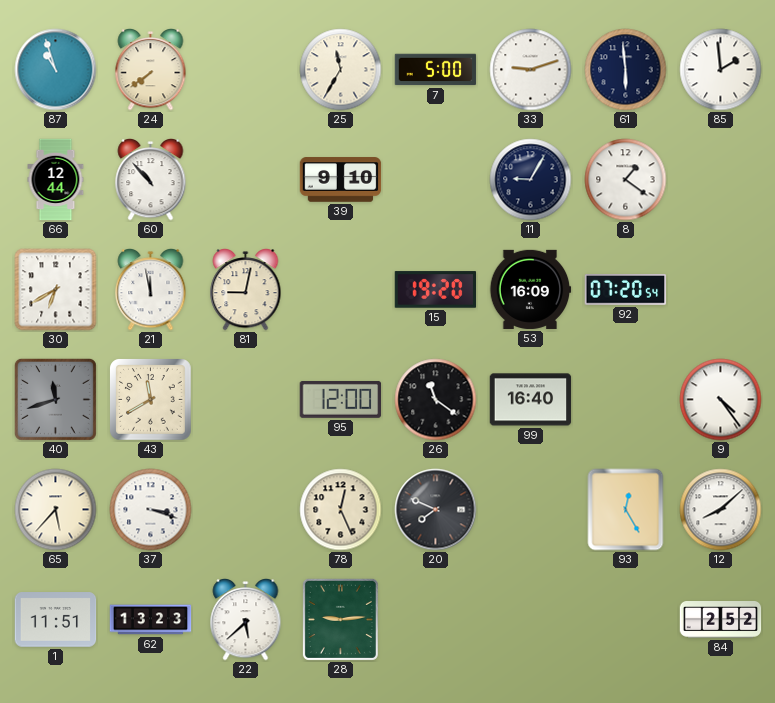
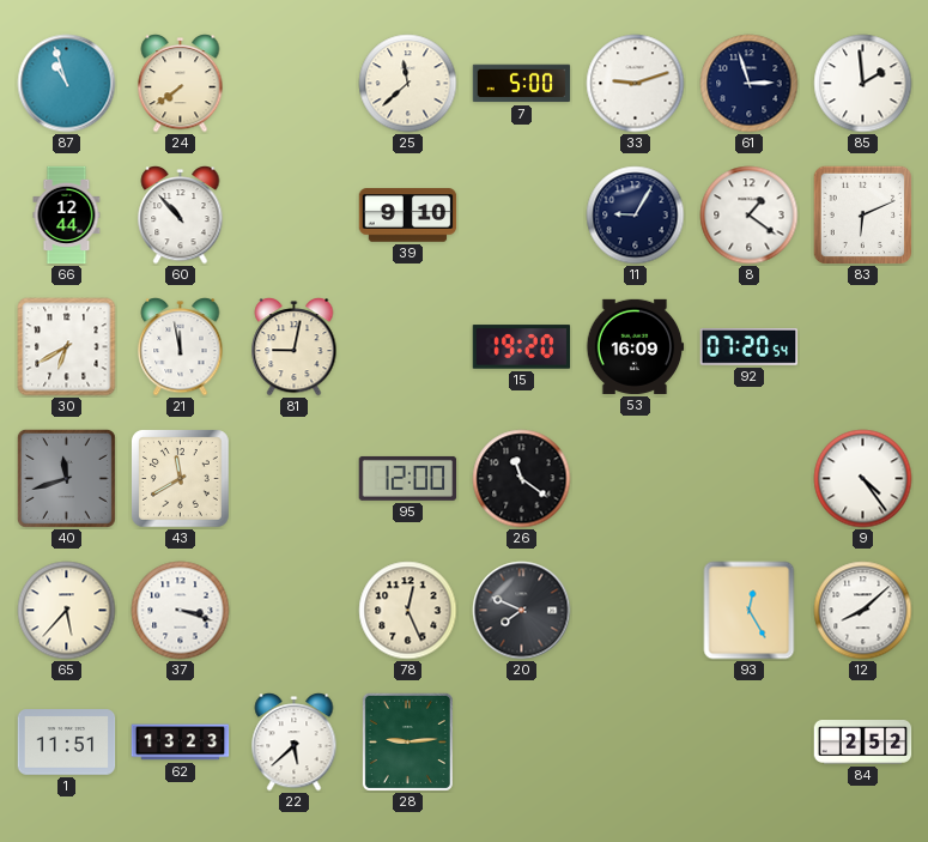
25: 11:35 -> 11:38 (408, 84)
61: 5:59 -> 2:57 (750, 84)
83: none -> 6:11 (862, 214)
99: 16:40 -> none (531, 400)
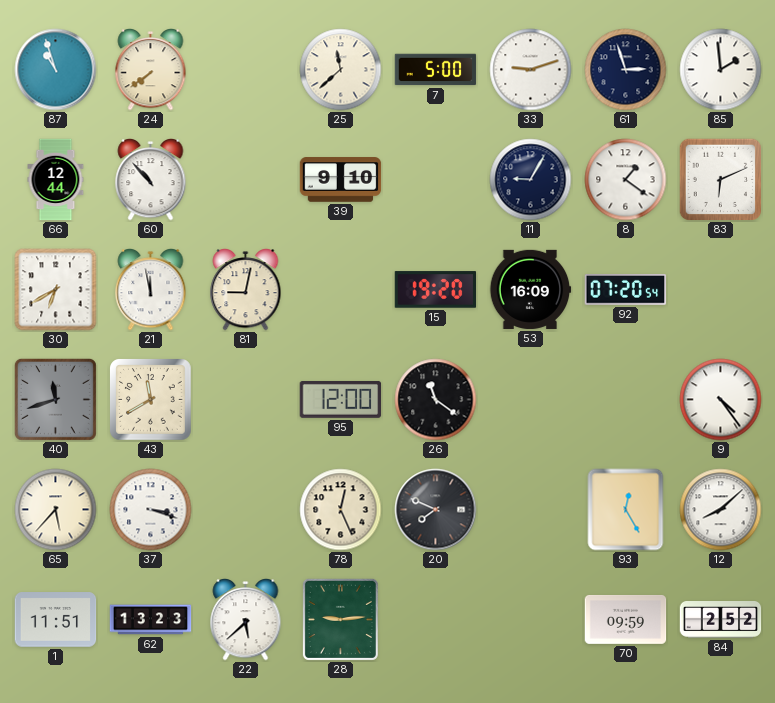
70: none -> 09:59 (626, 619)
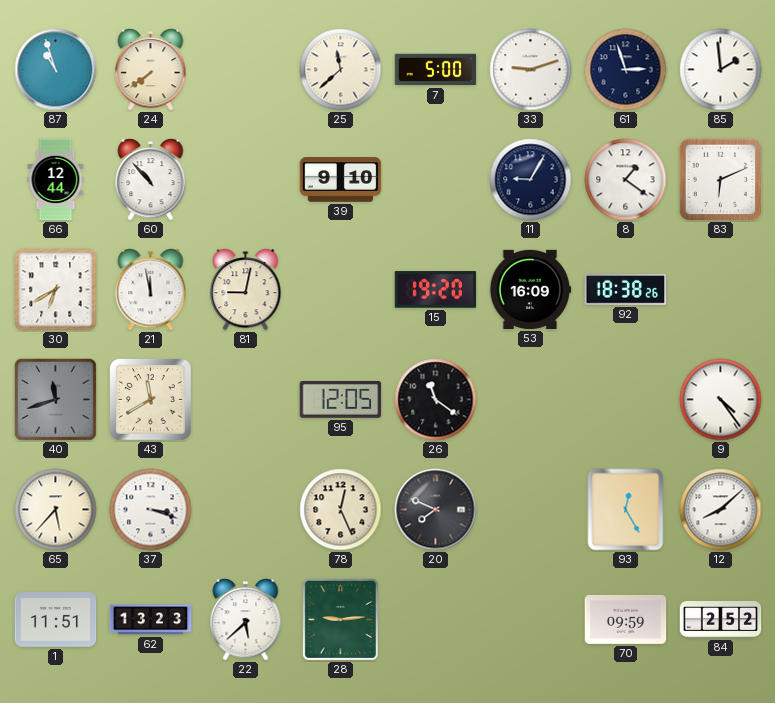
92: 07:20 -> 18:38 (626, 290)
95: 12:00 -> 12:05 (341, 399)
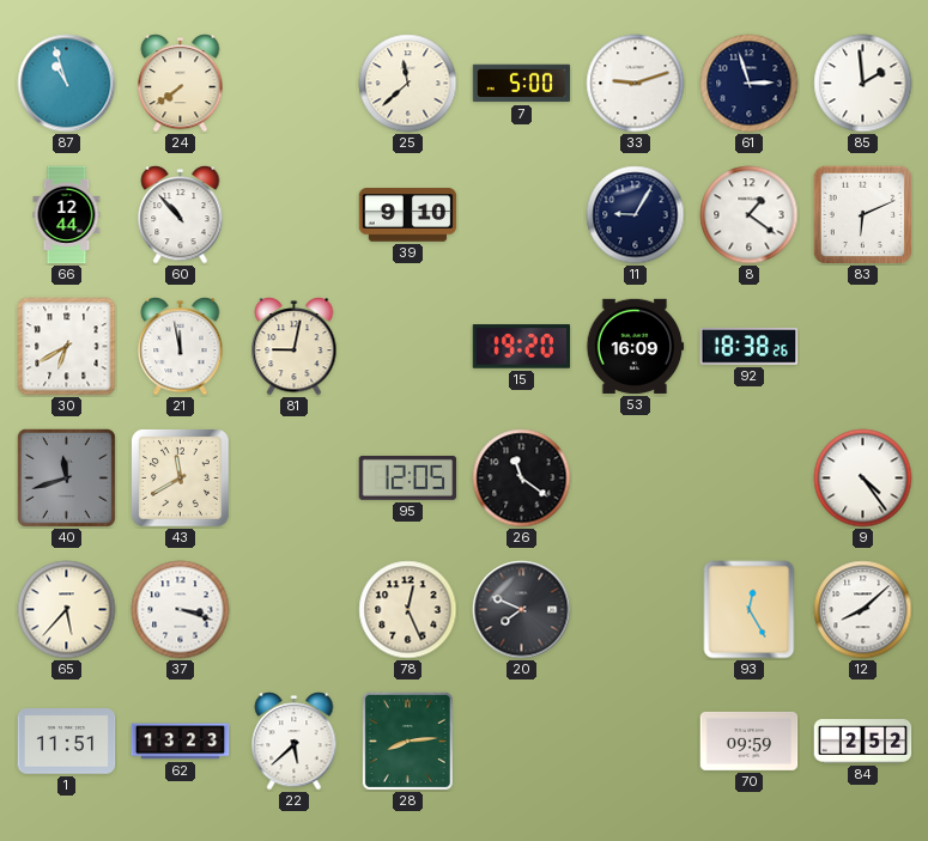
28: 9:14 -> 8:14 (407, 741)
